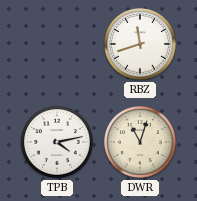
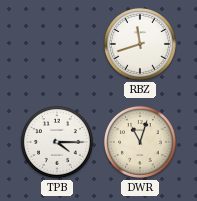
TPB: 4:13 -> 4:15 (57, 142)
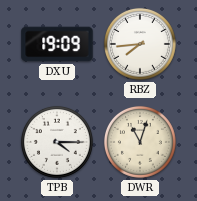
DXU: none -> 19:09 (57, 44)
RBZ: 11:42 -> 7:44 (140, 44)
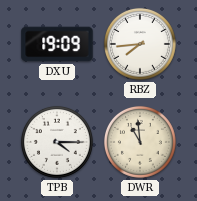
DWR: 11:03 -> 10:59 (140, 142)
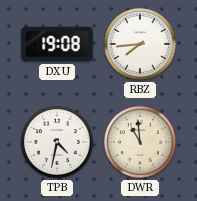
DXU: 19:09 -> 19:08 (57, 44)
TPB: 4:15 -> 4:32 (57, 142)
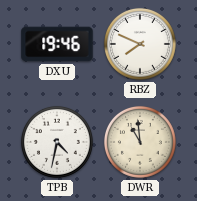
DXU: 19:08 -> 19:46 (57, 44)
RBZ: 7:44 -> 7:49 (140, 44)
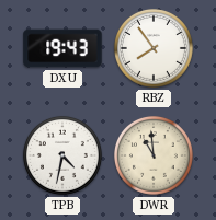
DXU: 19:46 -> 19:43 (62, 48)
RBZ: 7:49 -> 7:54 (154, 48)
